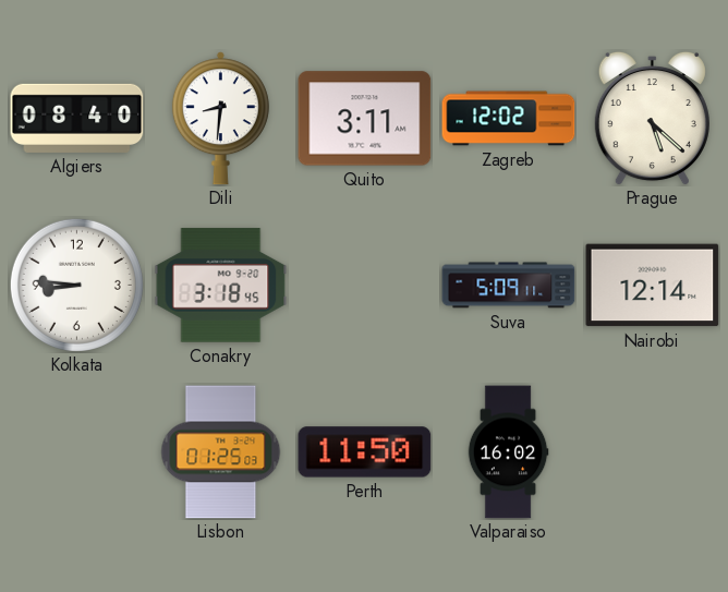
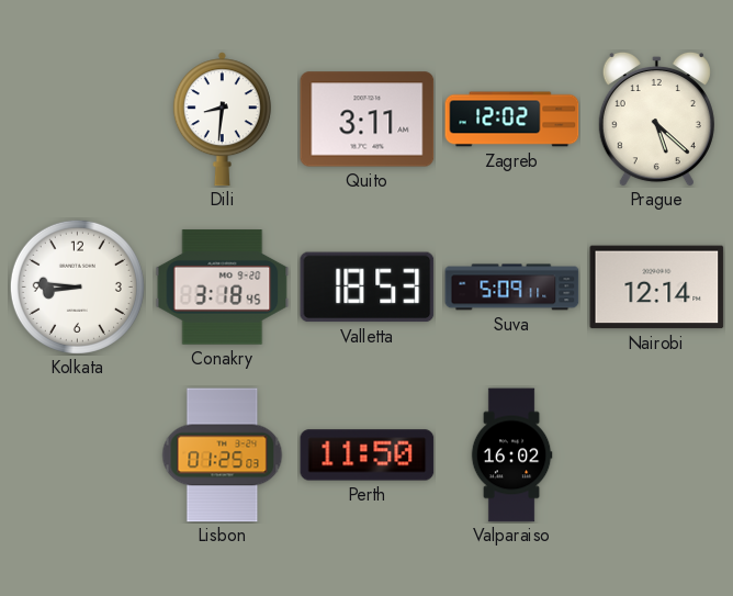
Algiers: 08:40 -> none (77, 118)
Valletta: none -> 18:53 (368, 288)
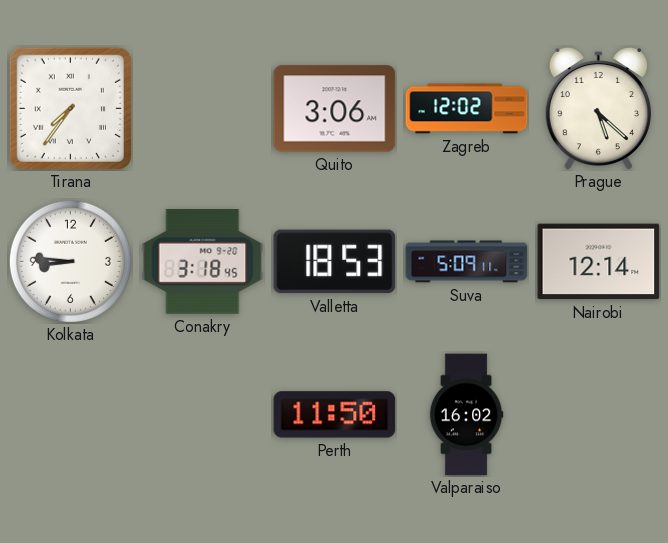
Tirana: none -> 7:36 (70, 108)
Dili: 8:31 -> none (222, 120)
Quito: 3:11 -> 3:06 (335, 109)
Lisbon: 01:25 -> none (223, 456)
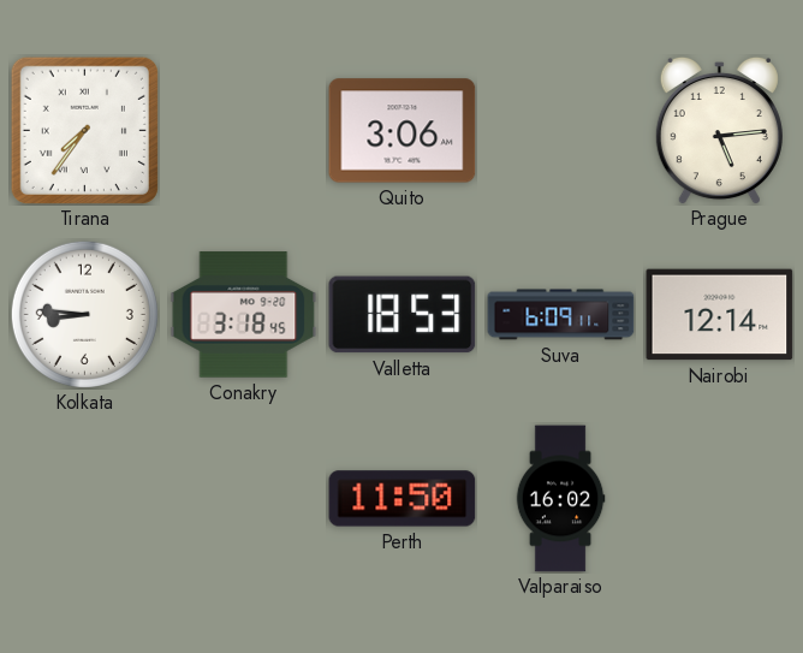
Zagreb: 12:02 -> none (467, 109)
Prague: 5:22 -> 5:14 (719, 130)
Suva: 5:09 -> 6:09 (561, 315)
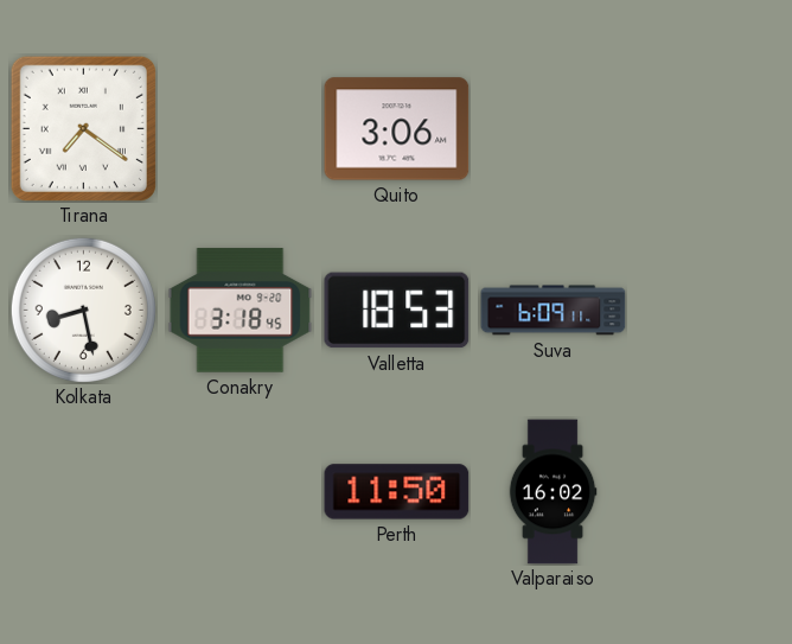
Tirana: 7:36 -> 7:21 (83, 128)
Prague: 5:14 -> none (719, 130)
Kolkata: 8:46 -> 8:28 (83, 310)
Nairobi: 12:14 -> none (720, 315)
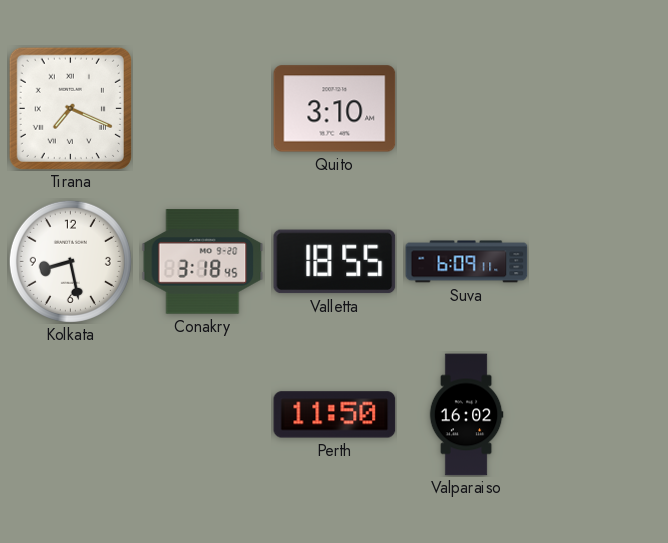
Tirana: 7:21 -> 7:19 (70, 108)
Quito: 3:06 -> 3:10 (335, 109)
Valletta: 18:53 -> 18:55 (335, 262)
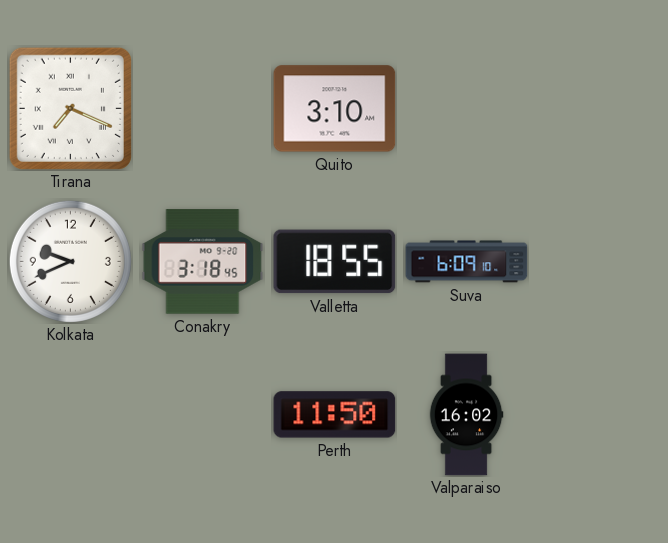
Kolkata: 8:28 -> 9:41 (70, 261)
Suva: 6:09:11 -> 6:09:10 (467, 262)
